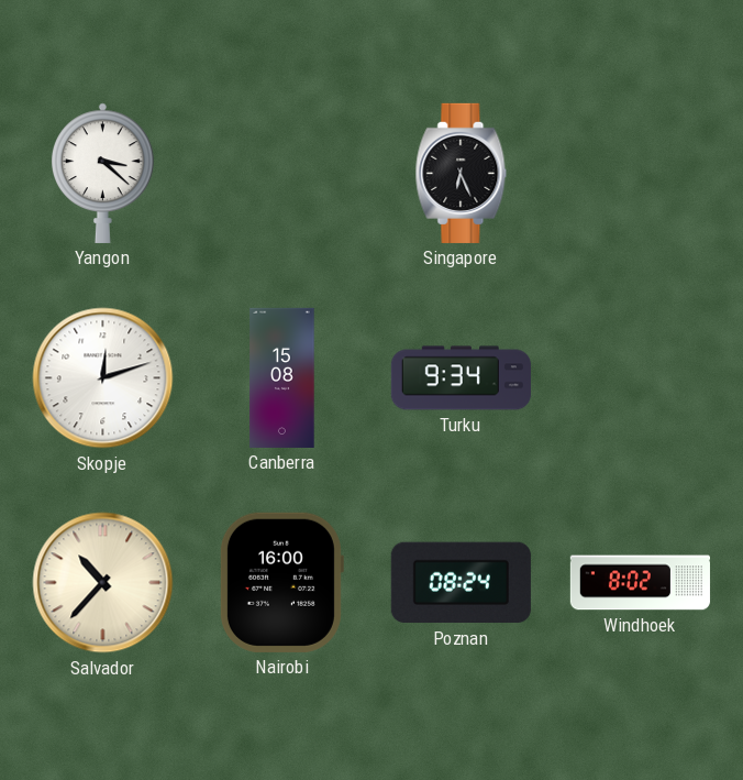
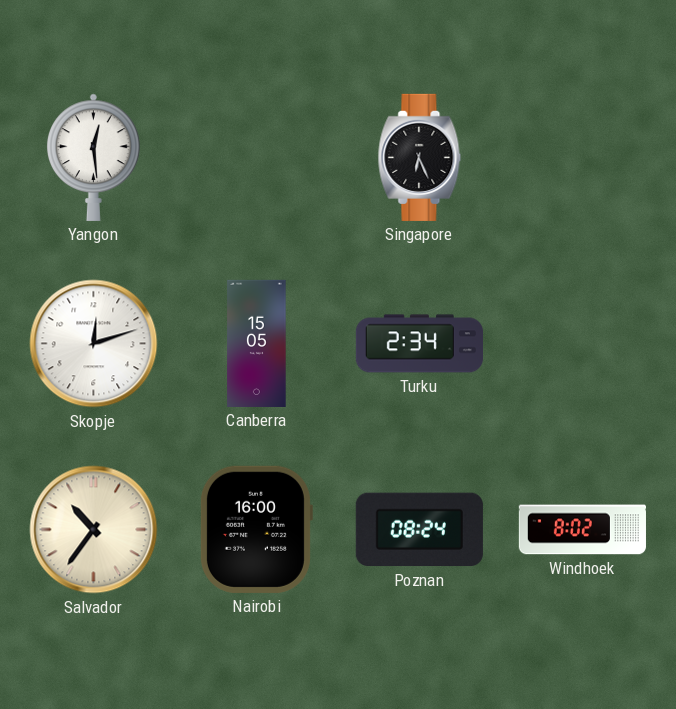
Yangon: 3:22 -> 12:29 (94, 157)
Canberra: 15:08 -> 15:05 (257, 343)
Turku: 9:34 -> 2:34 (419, 344)
Salvador: 10:37 -> 10:36 (94, 530)
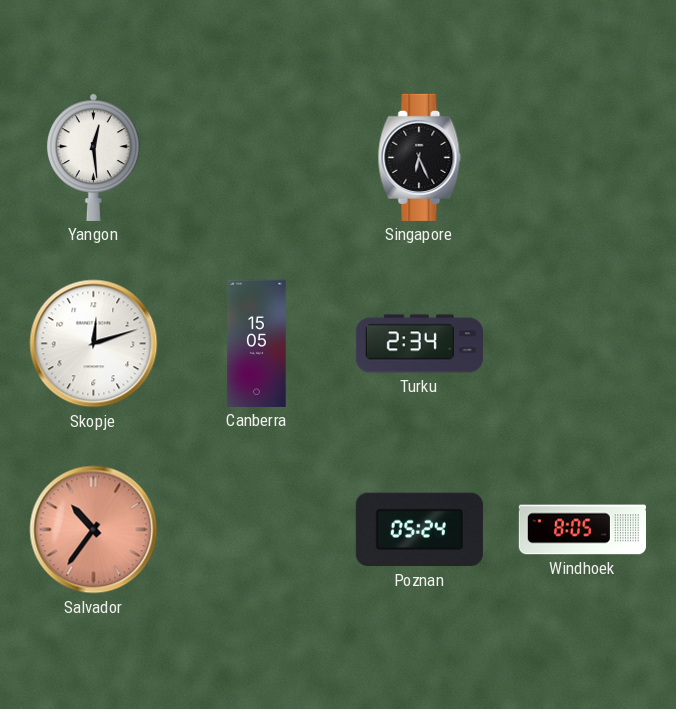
Salvador dial: cream -> salmon (94, 530)
Nairobi: 16:00 -> none (256, 529)
Poznan: 08:24 -> 05:24 (419, 530)
Windhoek: 8:02 -> 8:05 (582, 530)
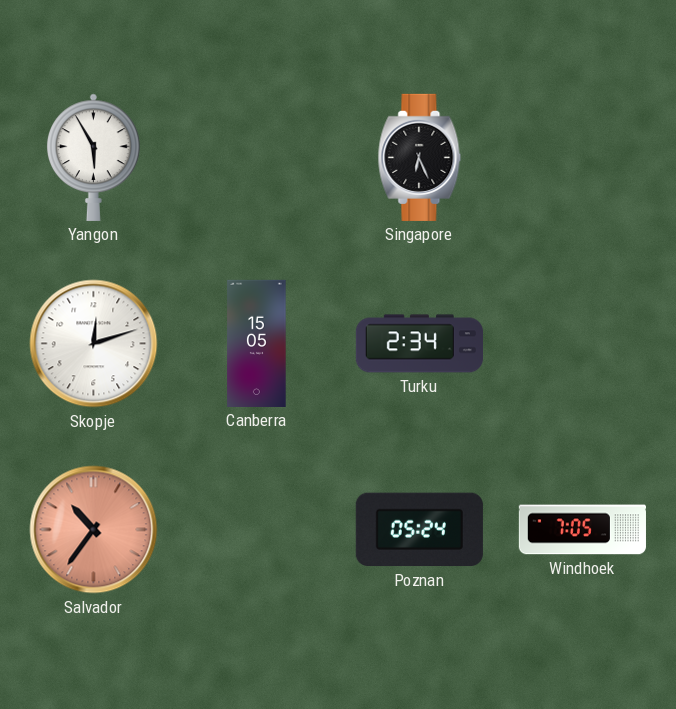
Yangon: 12:29 -> 5:55 (94, 157)
Windhoek: 8:05 -> 7:05 (582, 530)
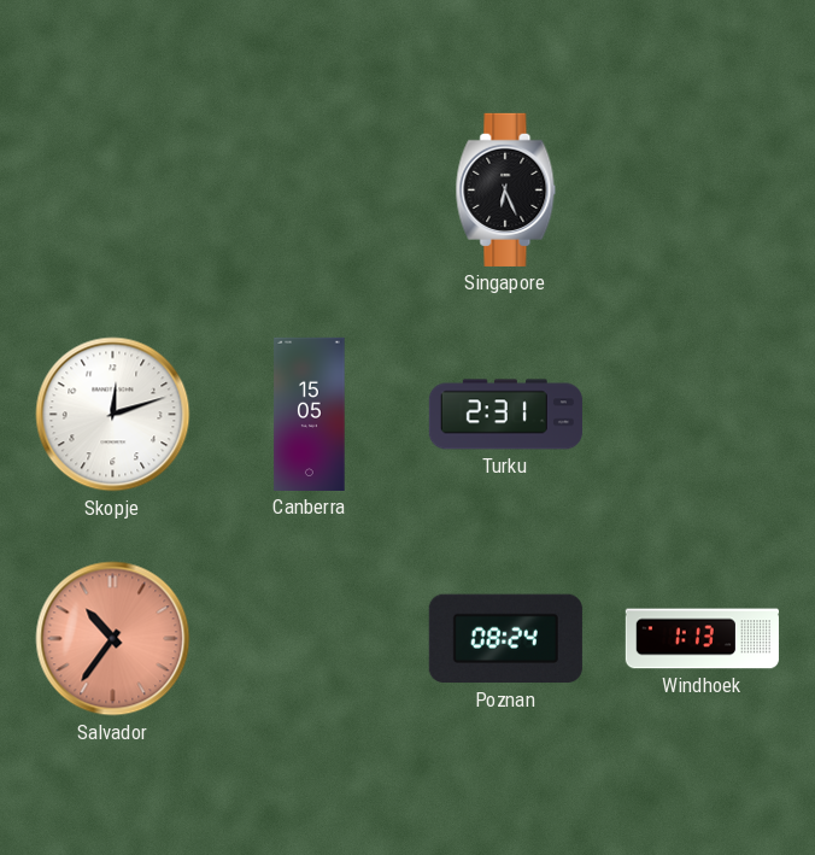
Yangon: 5:55 -> none (94, 157)
Turku: 2:34 -> 2:31 (505, 415)
Poznan: 05:24 -> 08:24 (505, 639)
Windhoek: 7:05 -> 1:13 (702, 639)
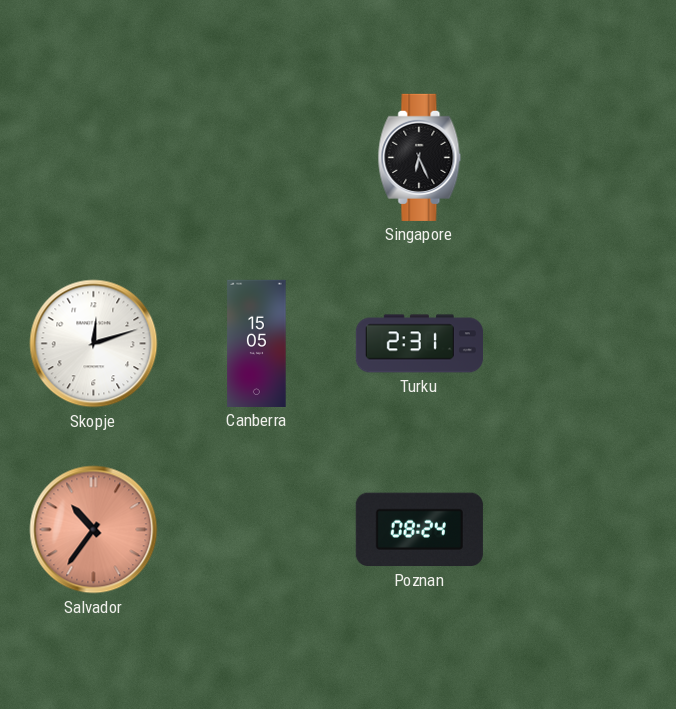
Windhoek: 1:13 -> none (702, 639)
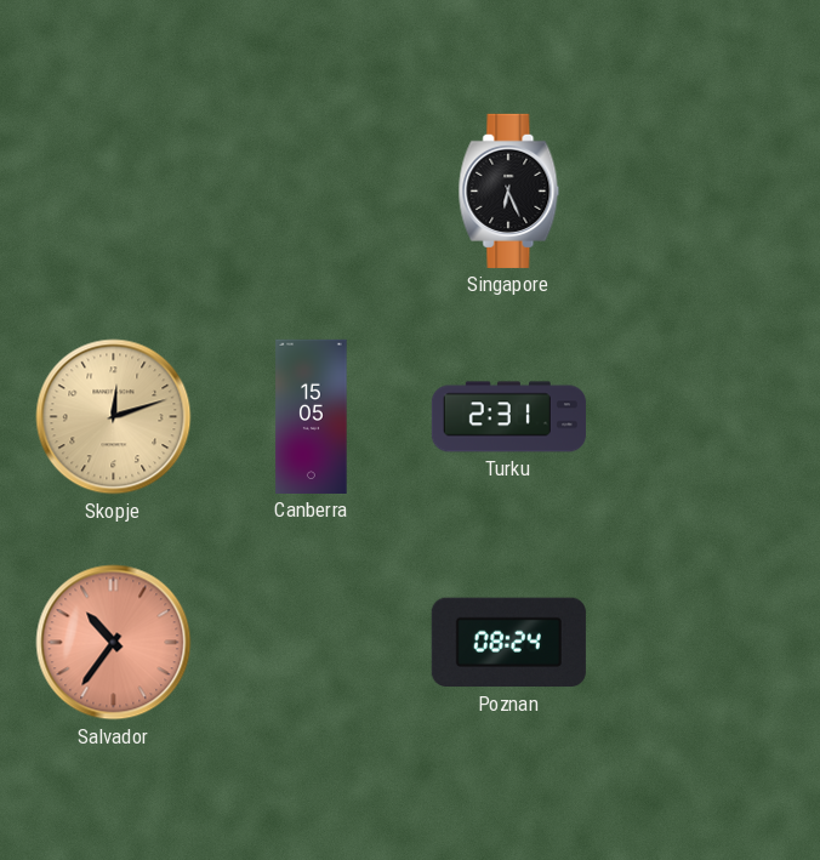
Skopje dial: white -> champagne (114, 417)
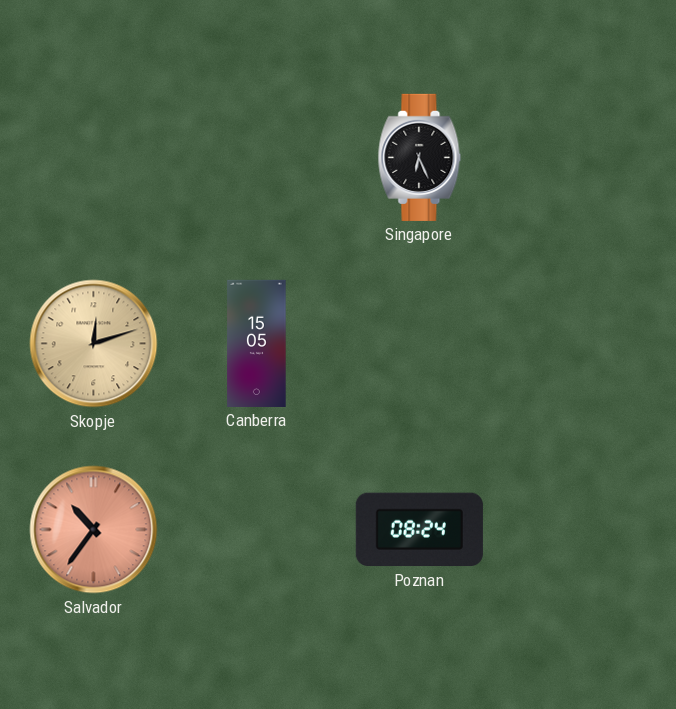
Turku: 2:31 -> none (508, 417)
